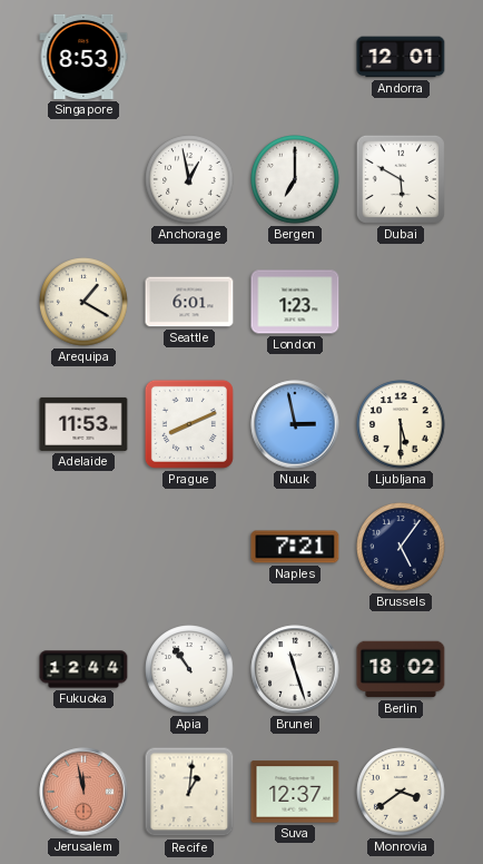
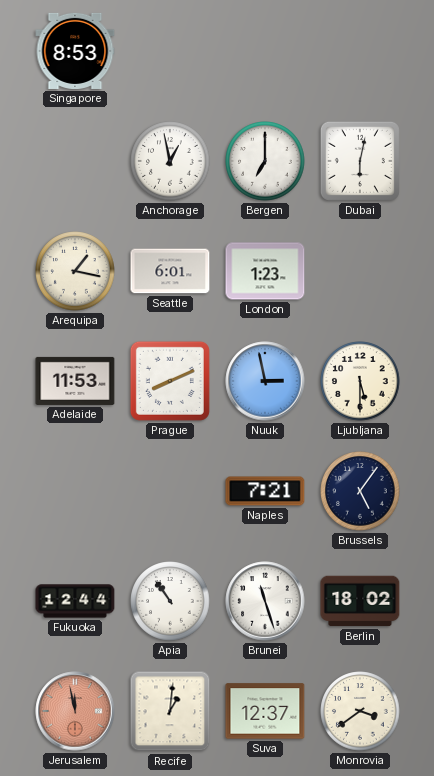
Andorra: 12:01 -> none (401, 57)
Dubai: 5:50 -> 6:02 (360, 161)
Arequipa: 1:20 -> 1:17 (75, 271)
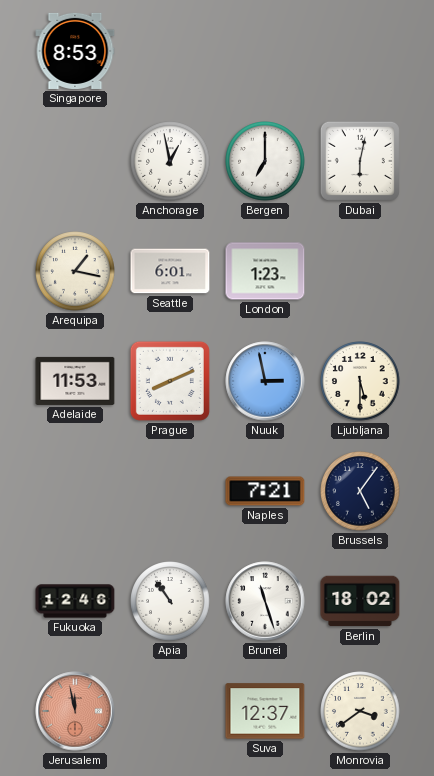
Fukuoka: 12:44 -> 12:46 (75, 601)
Recife: 1:01 -> none (170, 711)
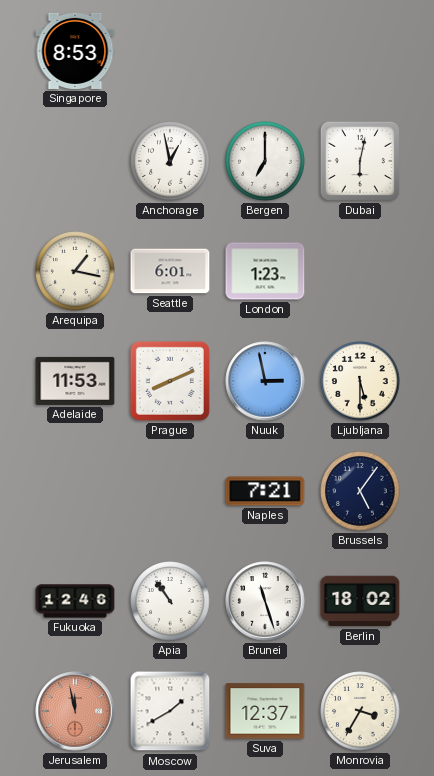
Moscow: none -> 1:40 (170, 711)
Monrovia: 3:39 -> 3:35 (360, 711)
